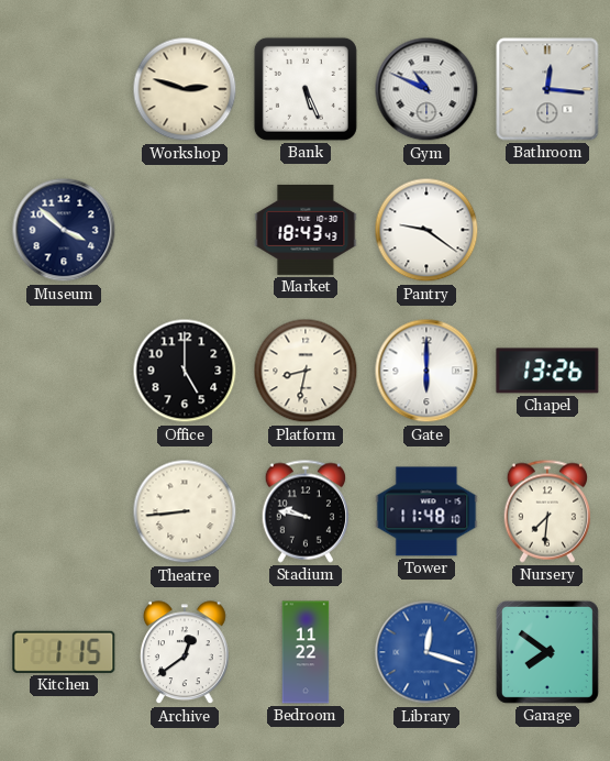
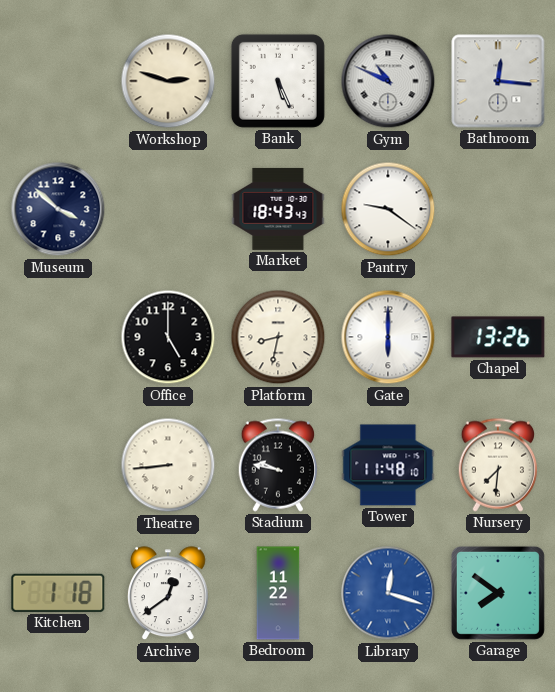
Kitchen: 1:15 -> 1:18 (58, 593)
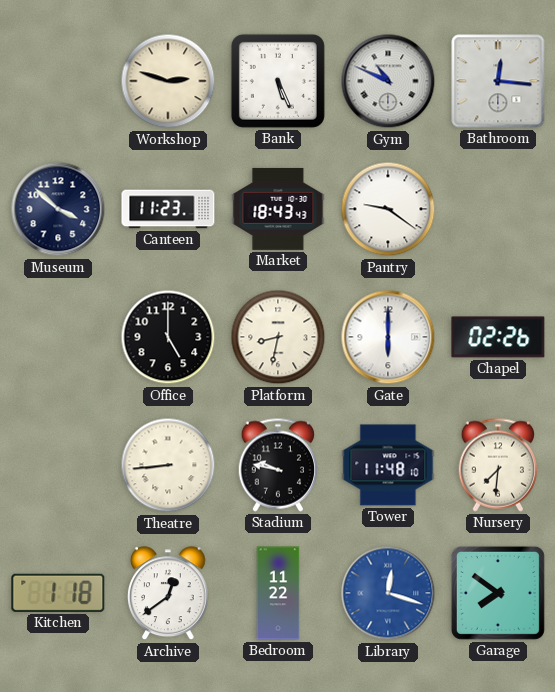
Canteen: none -> 11:23 (168, 209)
Chapel: 13:26 -> 02:26 (498, 337)
